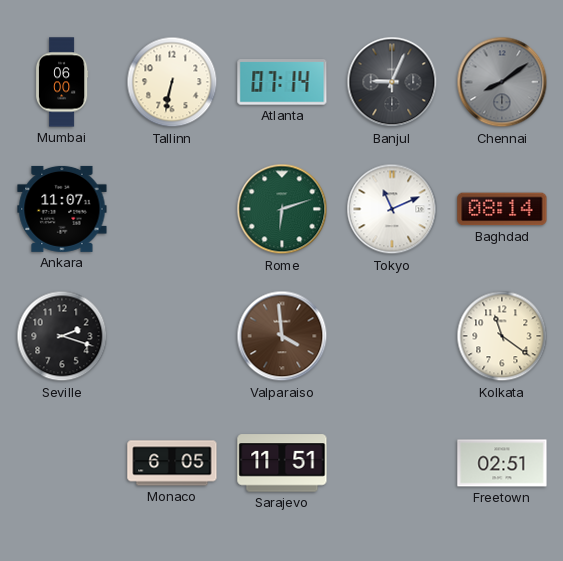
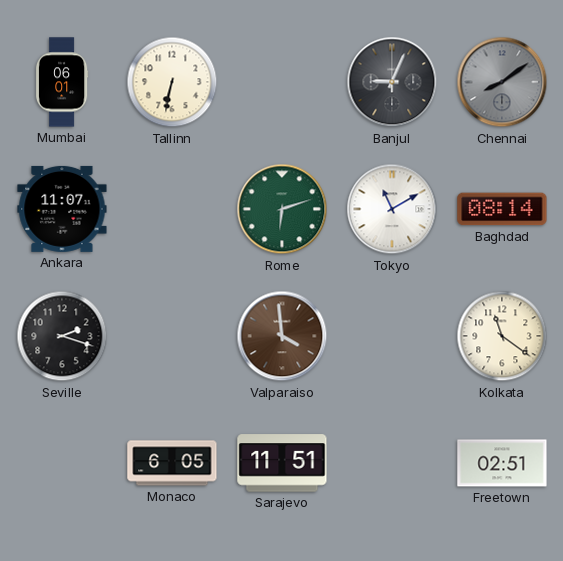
Mumbai: 06:00 -> 06:01 (62, 82)
Atlanta: 07:14 -> none (282, 82)
Tokyo: 11:11 -> 11:10 (392, 209)
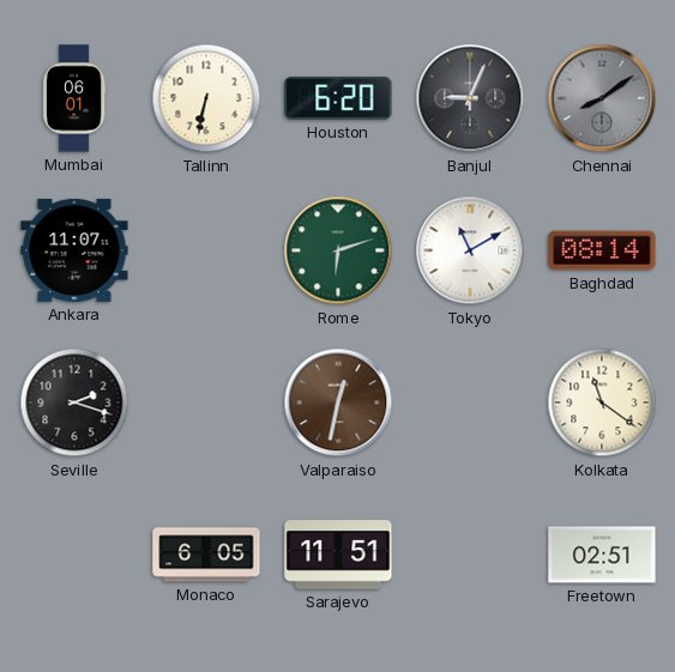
Houston: none -> 6:20 (338, 98)
Valparaiso: 3:59 -> 12:32 (338, 402)
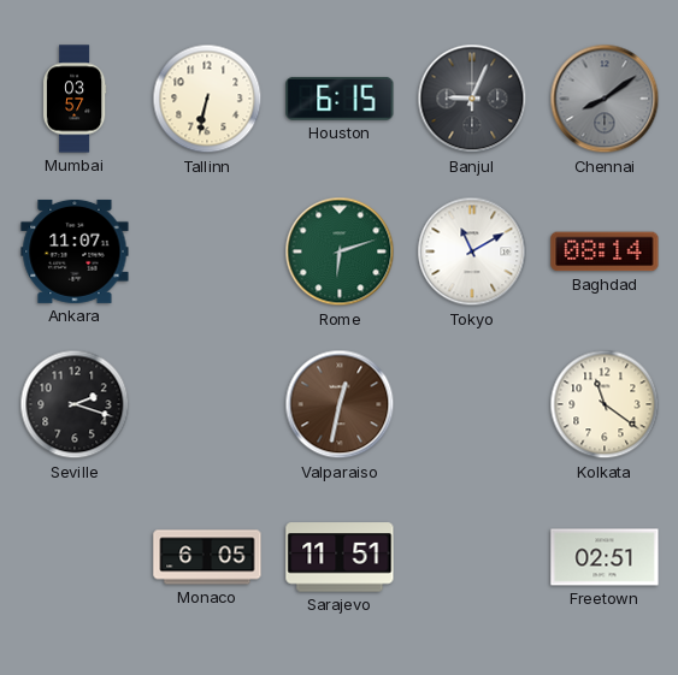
Mumbai: 06:01 -> 03:57 (75, 99)
Houston: 6:20 -> 6:15 (340, 99)
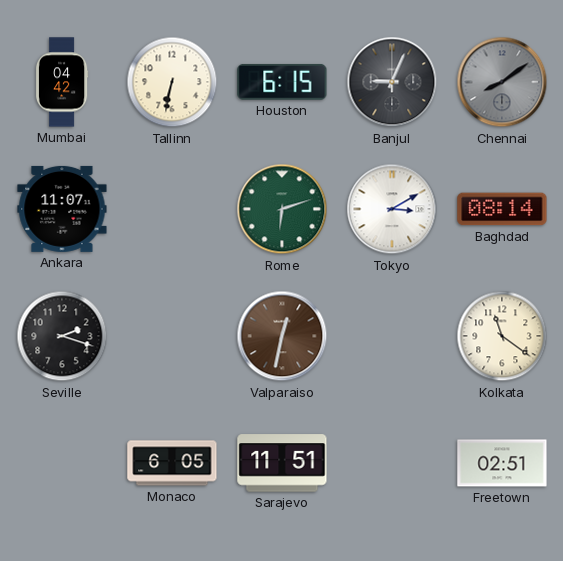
Mumbai: 03:57 -> 04:42 (62, 82)
Tokyo: 11:10 -> 3:10 (392, 209)
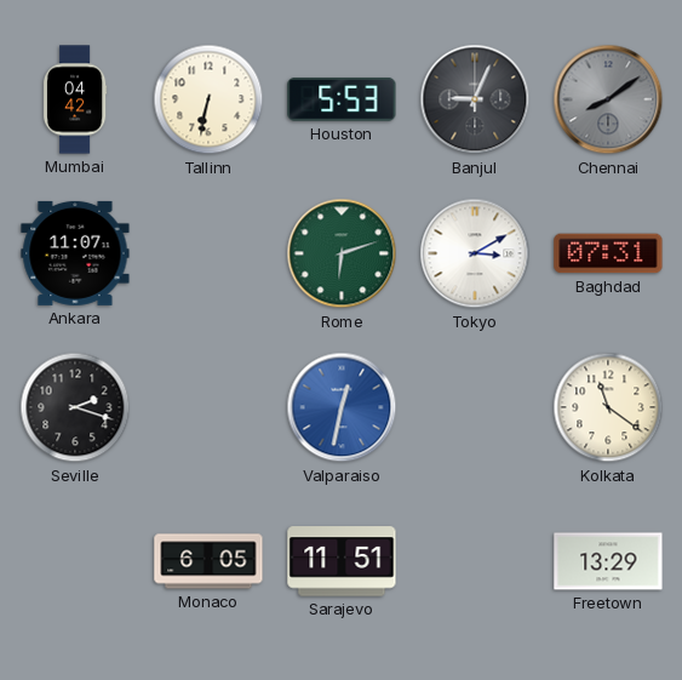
Houston: 6:15 -> 5:53 (342, 99)
Baghdad: 08:14 -> 07:31 (608, 253)
Valparaiso dial: brown -> blue (342, 407)
Freetown: 02:51 -> 13:29 (608, 561)
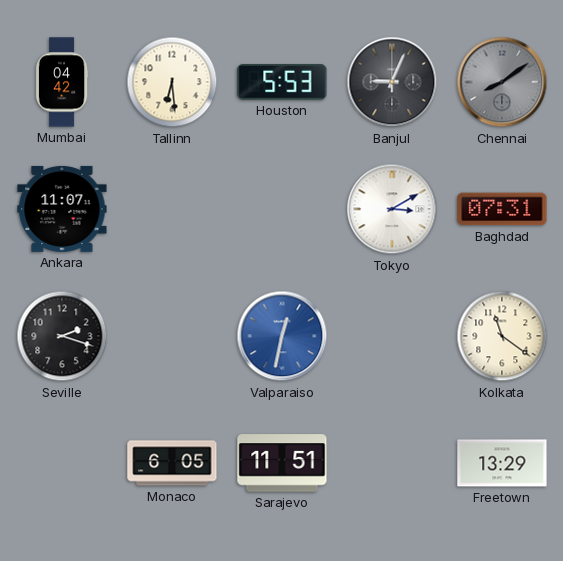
Tallinn: 6:32 -> 6:29 (172, 82)
Rome: 6:12 -> none (342, 253)
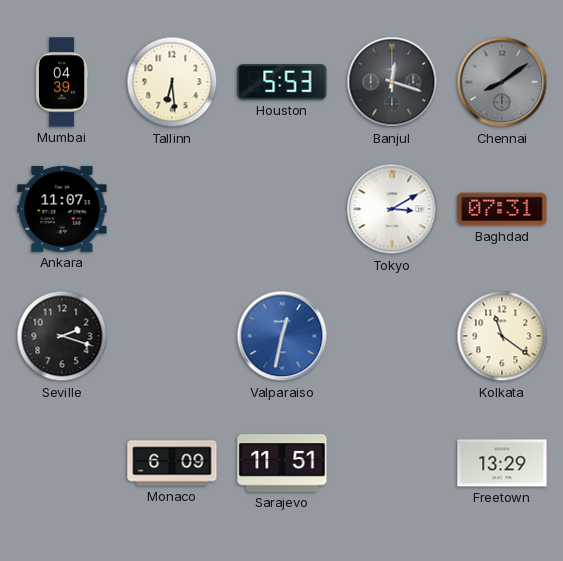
Mumbai: 04:42 -> 04:39 (62, 82)
Banjul: 9:04 -> 12:18 (392, 82)
Monaco: 6:05 -> 6:09 (172, 463)
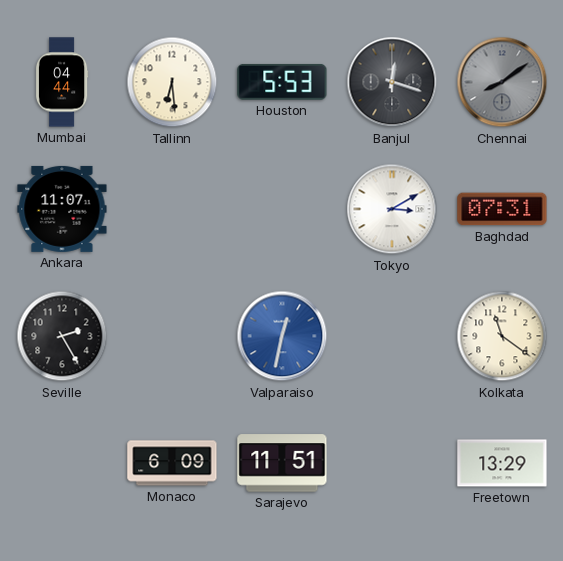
Mumbai: 04:39 -> 04:44 (62, 82)
Seville: 2:18 -> 2:25 (62, 336)
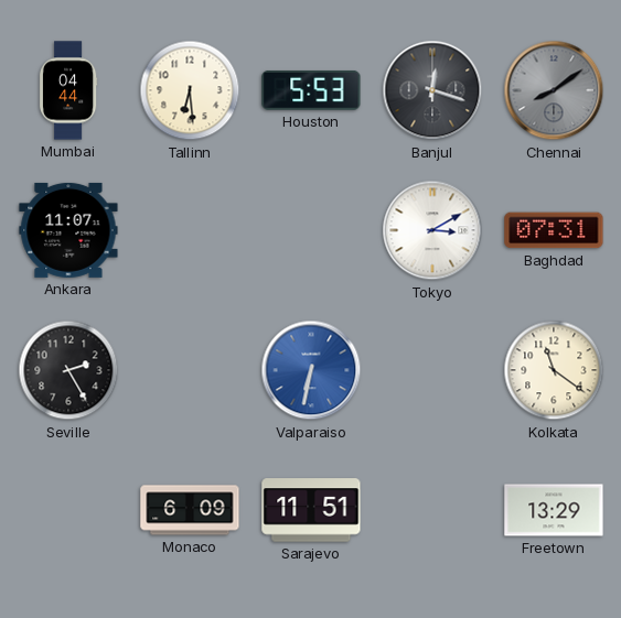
Valparaiso: 12:32 -> 6:32 (311, 370)
